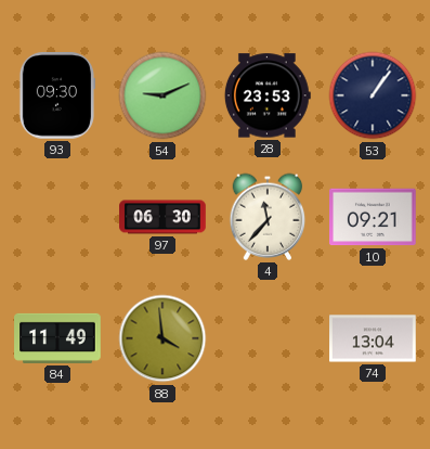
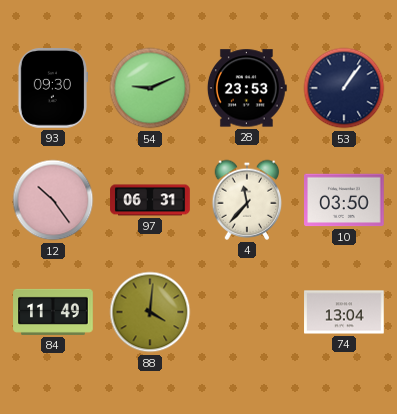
12: none -> 10:24 (53, 200)
97: 06:30 -> 06:31 (150, 200)
10: 09:21 -> 03:50 (344, 200)
88: 3:59 -> 4:01 (150, 312)
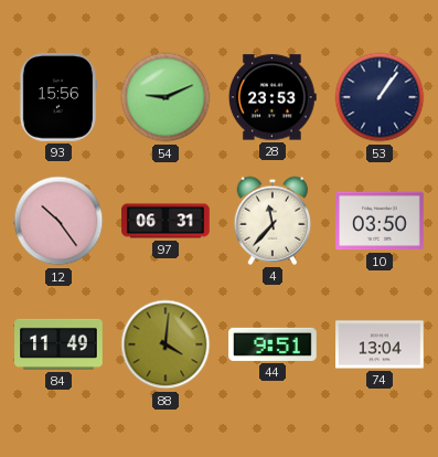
93: 09:30 -> 15:56 (57, 97)
44: none -> 9:51 (273, 344)
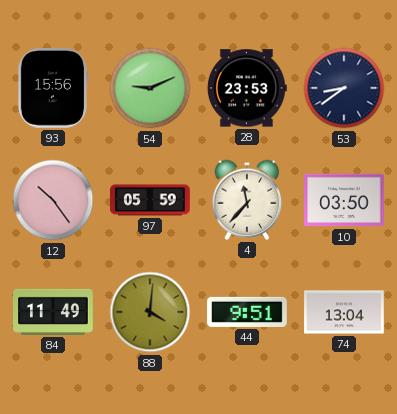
53: 1:06 -> 8:39 (344, 88)
97: 06:31 -> 05:59 (150, 200)
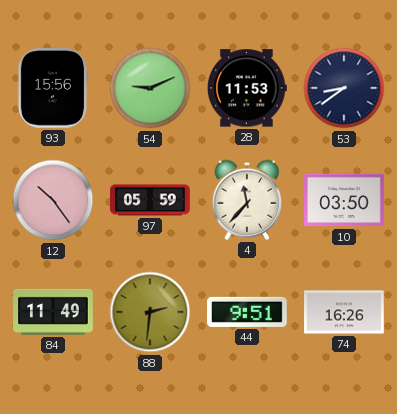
28: 23:53 -> 11:53 (247, 88)
88: 4:01 -> 2:31 (150, 312)
74: 13:04 -> 16:26 (344, 312)
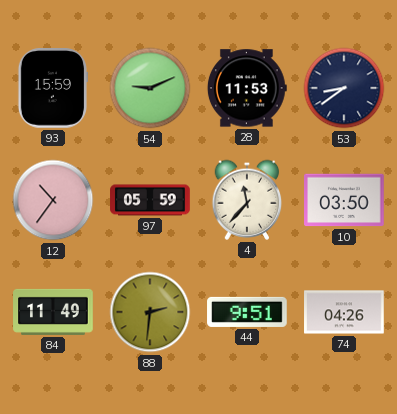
93: 15:56 -> 15:59 (52, 88)
12: 10:24 -> 10:36 (53, 200)
74: 16:26 -> 04:26 (344, 312)
